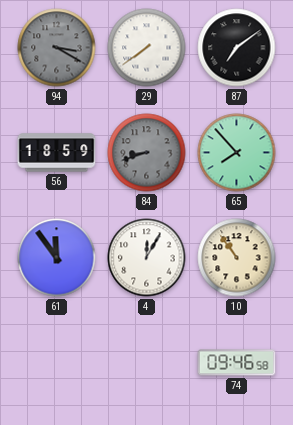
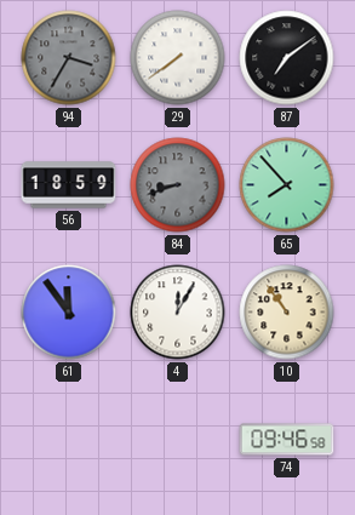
94: 3:20 -> 3:35 (69, 58)
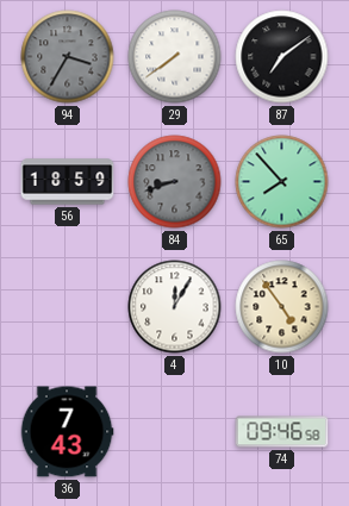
61: 11:54 -> none (69, 313)
10: 10:54 -> 4:54 (282, 307)
36: none -> 7:43 (67, 432)
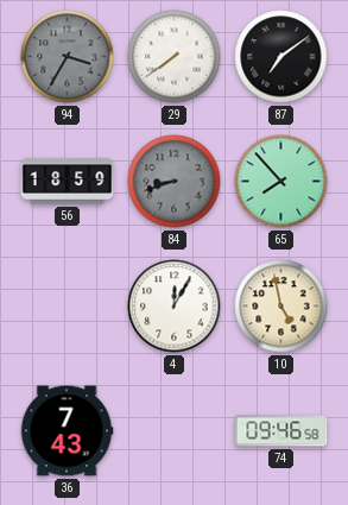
10: 4:54 -> 4:58 (281, 307)
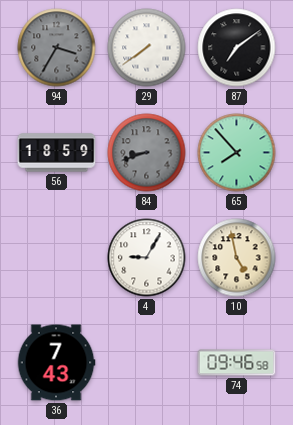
4: 12:05 -> 9:05 (147, 258)
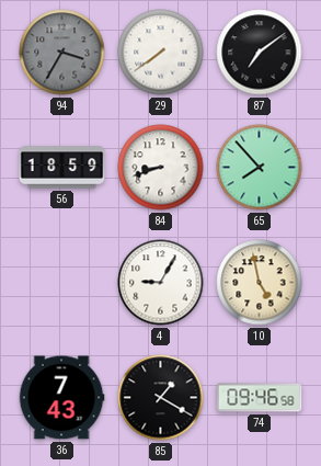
84 dial: grey -> white (161, 168)
85: none -> 1:20 (161, 398)
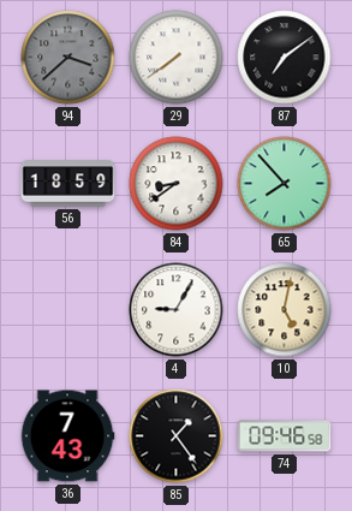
94: 3:35 -> 3:38 (68, 58)
84: 8:42 -> 8:39 (177, 184)
10: 4:58 -> 5:02 (285, 310)
85: 1:20 -> 1:24 (177, 436)
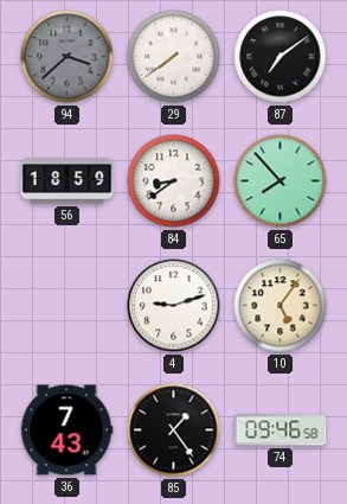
4: 9:05 -> 9:12 (174, 306)
10: 5:02 -> 5:06 (281, 306)
